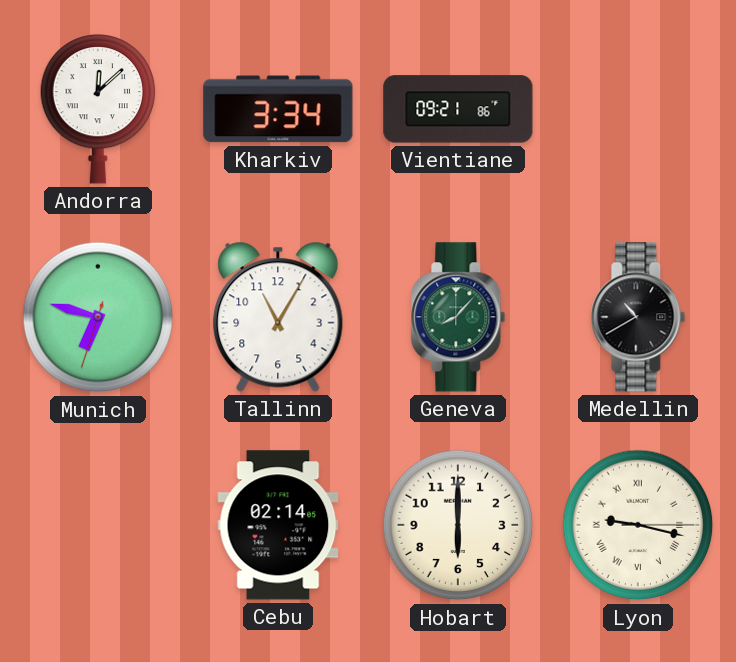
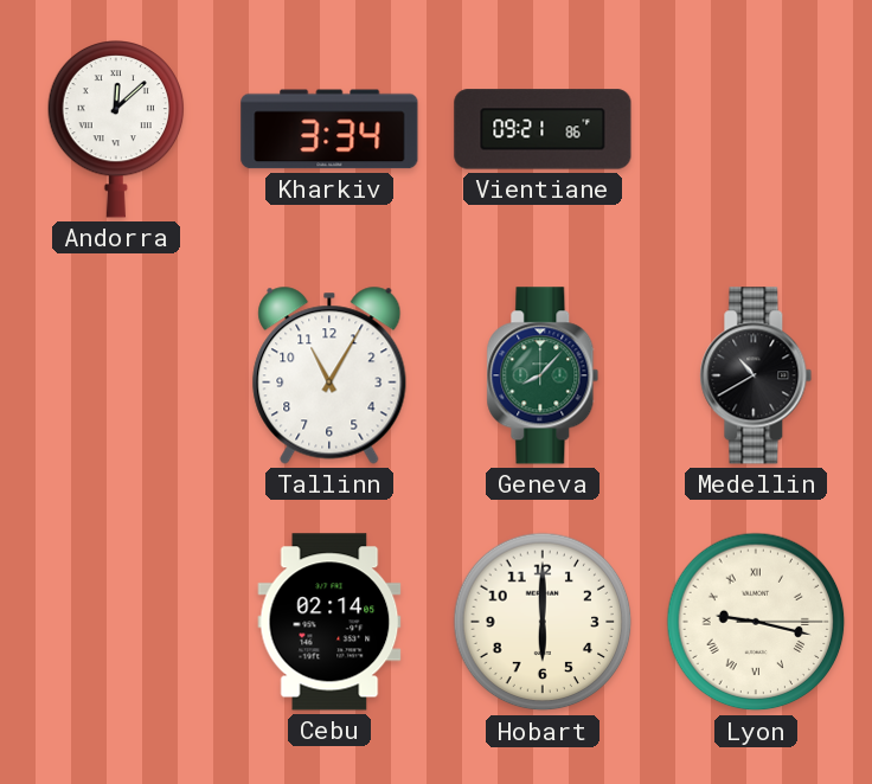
Munich: 6:47 -> none (98, 317)
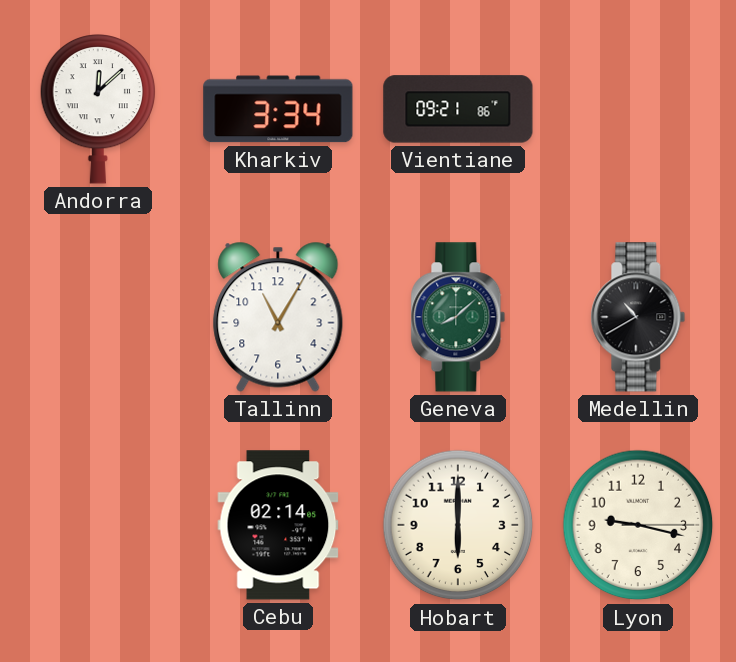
Geneva: 8:07 -> 8:08 (458, 317)
Lyon numerals: Roman -> Arabic (638, 525)
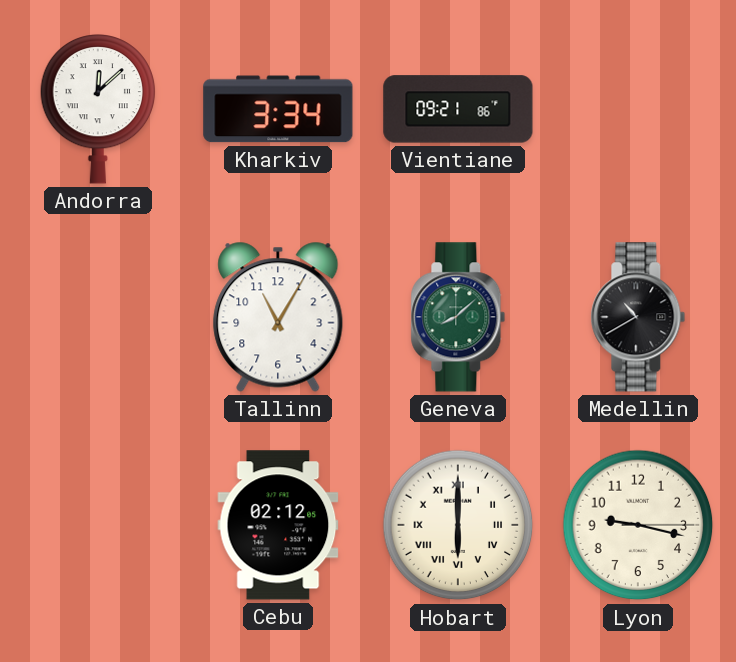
Cebu: 02:14 -> 02:12 (278, 525)
Hobart numerals: Arabic -> Roman (458, 525)
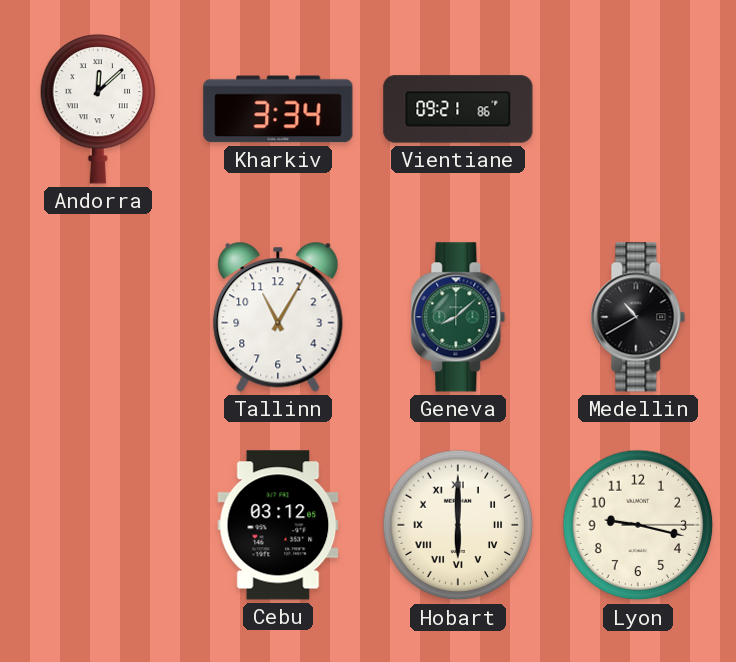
Cebu: 02:12 -> 03:12 (278, 525)
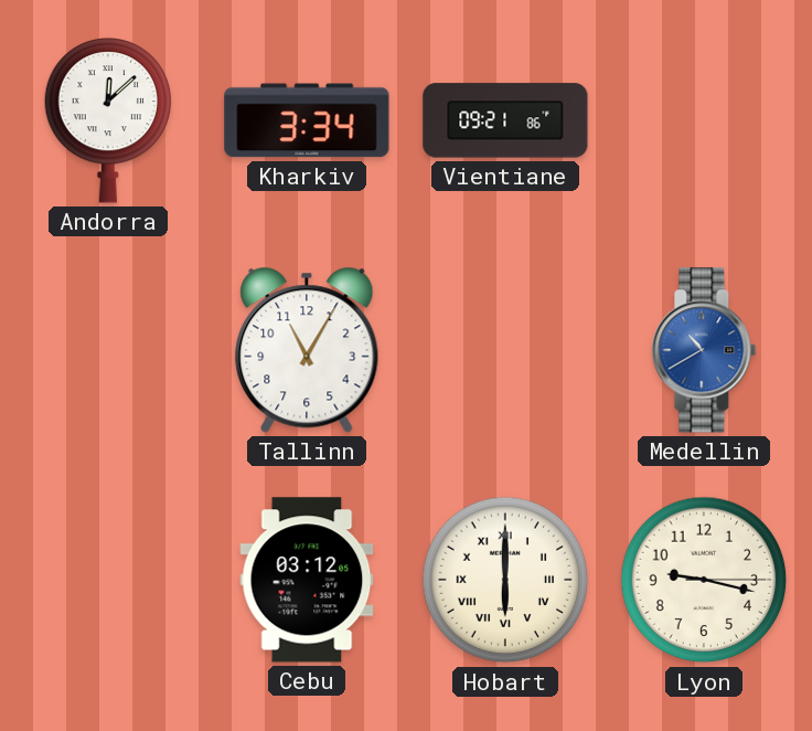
Geneva: 8:08 -> none (458, 317)
Medellin dial: black -> blue (704, 350)
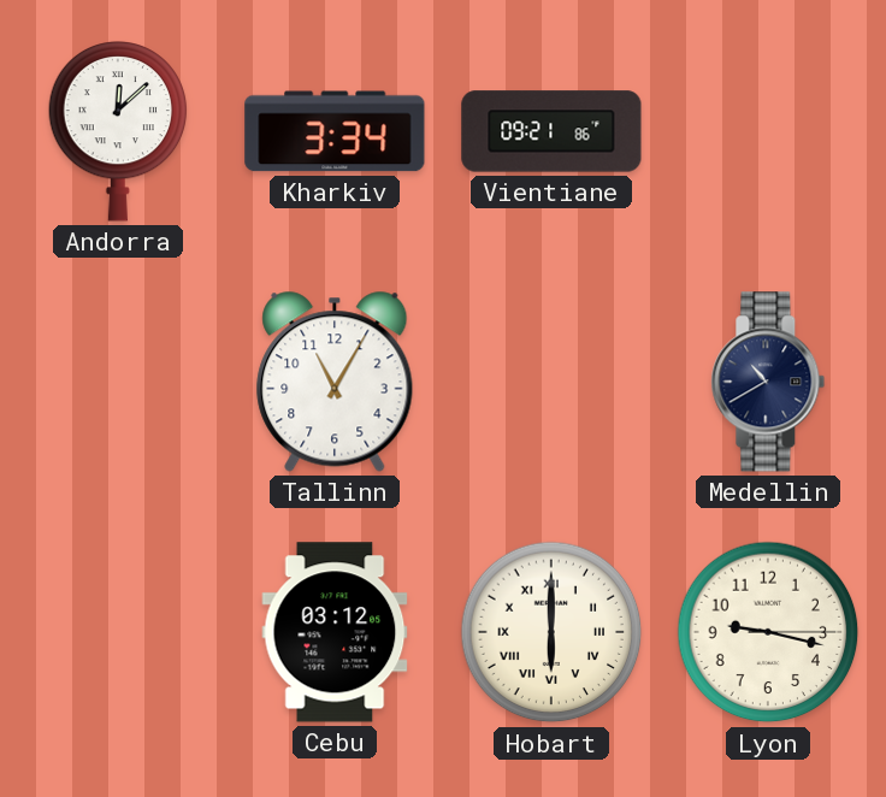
Medellin dial: blue -> navy (768, 382)
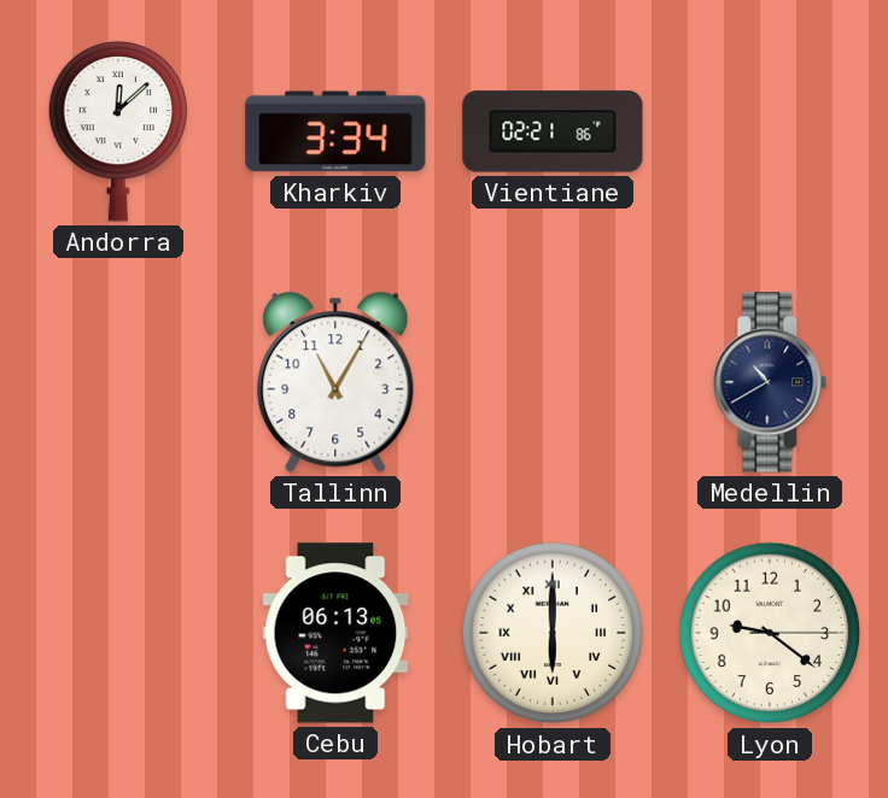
Vientiane: 09:21 -> 02:21 (553, 131)
Cebu: 03:12 -> 06:13 (335, 633)
Lyon: 9:17 -> 9:21 (770, 633)
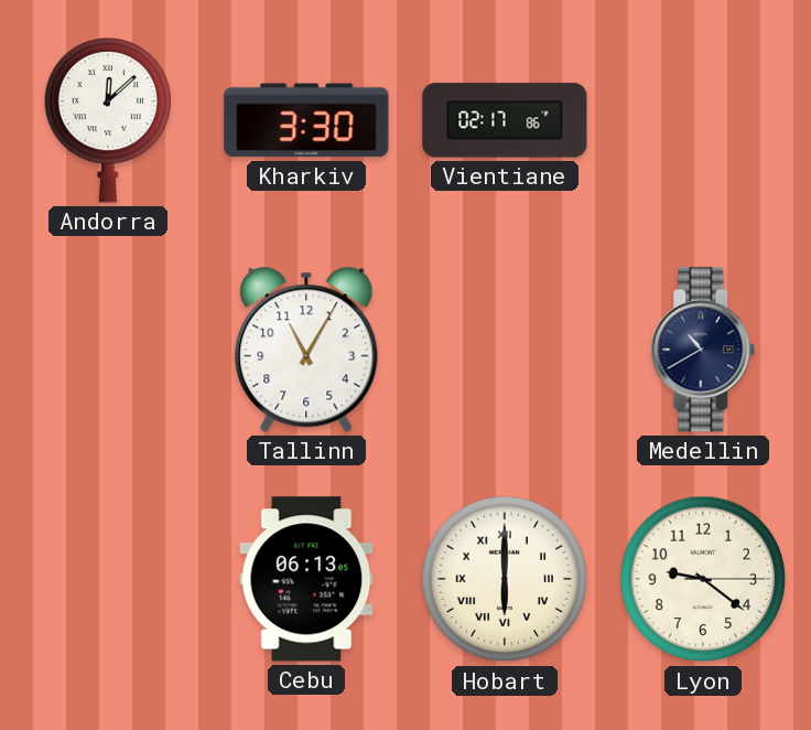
Kharkiv: 3:34 -> 3:30 (306, 120)
Vientiane: 02:21 -> 02:17 (505, 120)
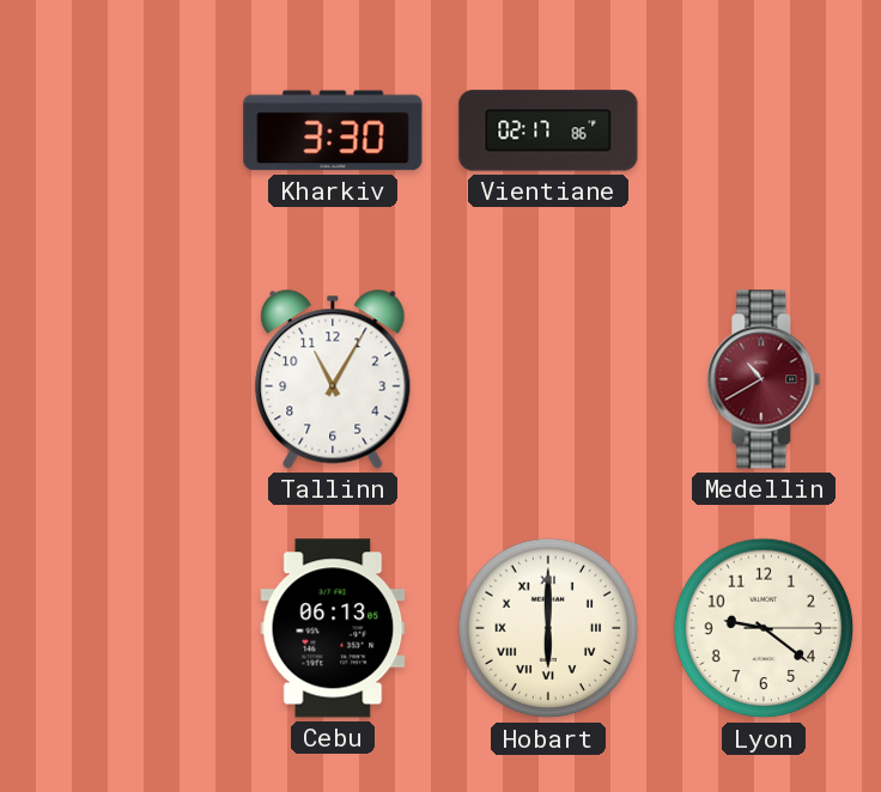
Andorra: 12:08 -> none (108, 120)
Medellin dial: navy -> burgundy (764, 379)
